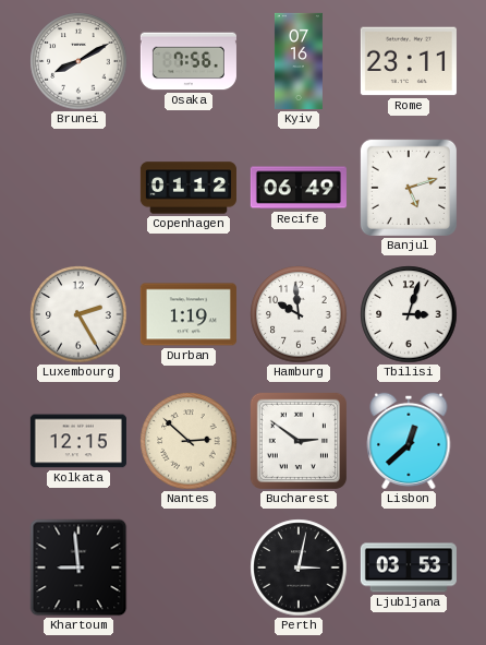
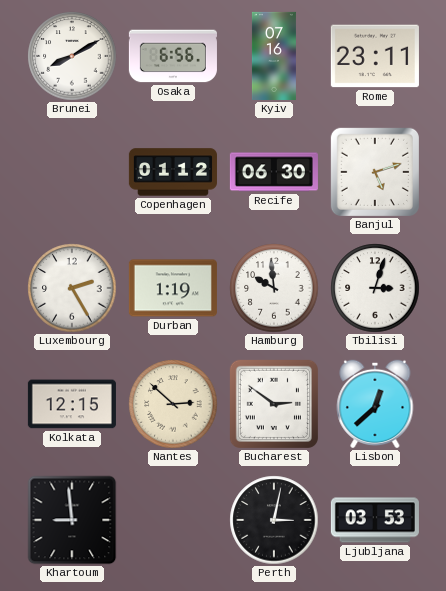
Osaka: 7:56 -> 6:56 (173, 56)
Recife: 06:49 -> 06:30 (274, 172)
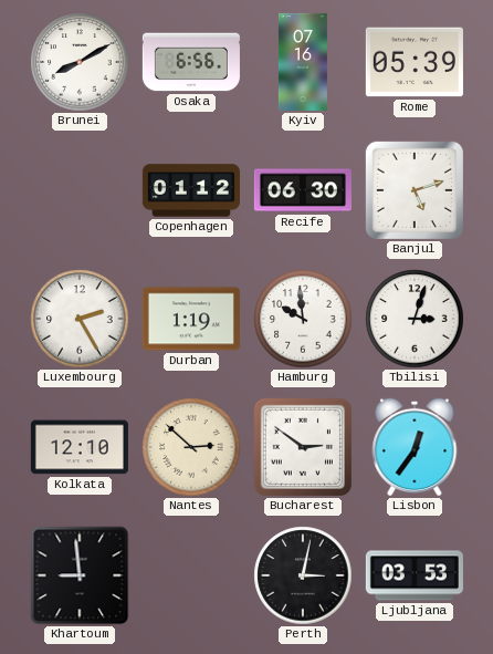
Rome: 23:11 -> 05:39 (415, 62)
Kolkata: 12:15 -> 12:10 (80, 447)
Lisbon: 12:38 -> 12:36 (415, 447)
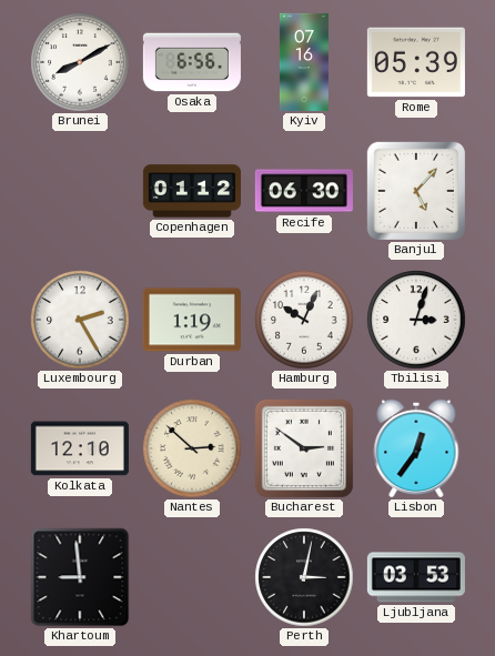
Banjul: 5:12 -> 5:07 (416, 191)
Hamburg: 9:59 -> 10:04 (304, 320)
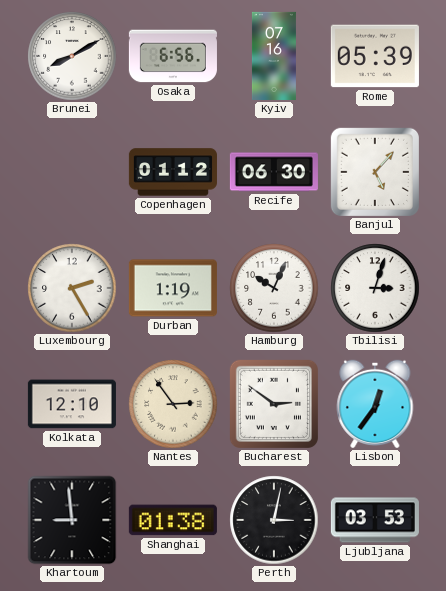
Nantes: 2:52 -> 2:54 (173, 404)
Shanghai: none -> 01:38 (173, 520)
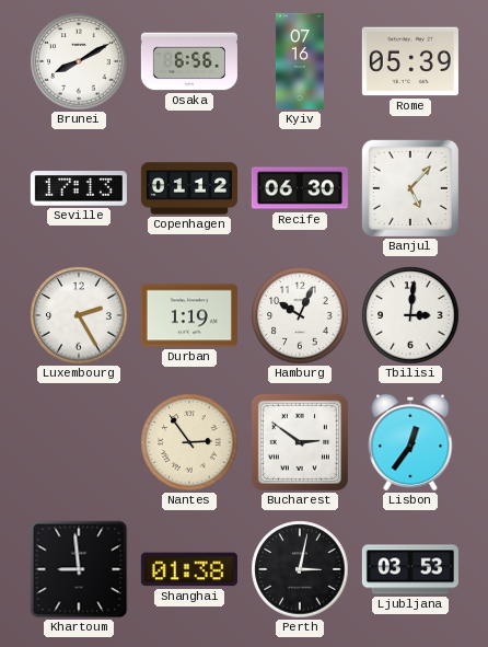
Seville: none -> 17:13 (79, 188)
Tbilisi: 3:03 -> 3:01 (410, 315)
Kolkata: 12:10 -> none (72, 404)
